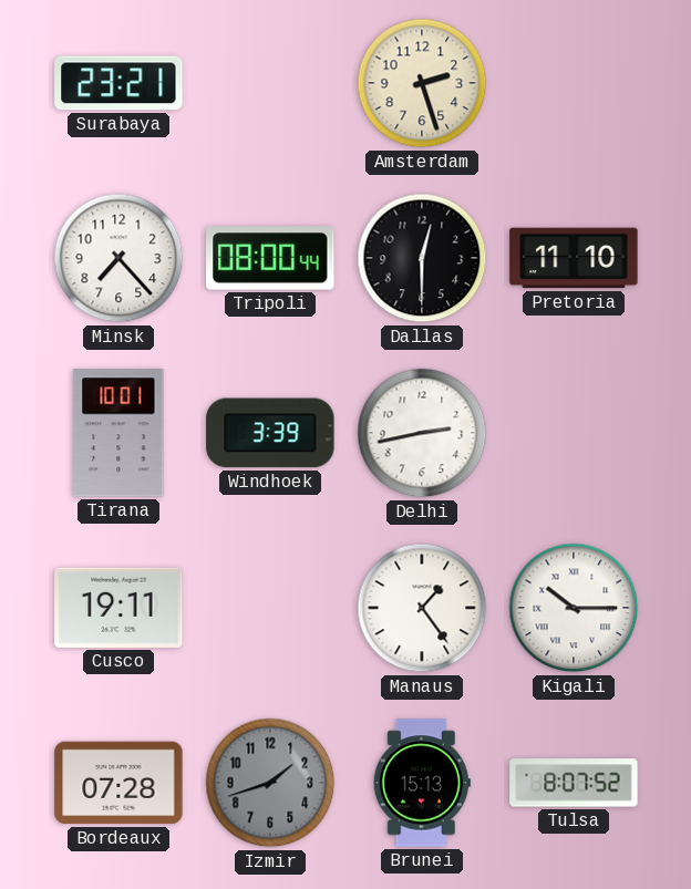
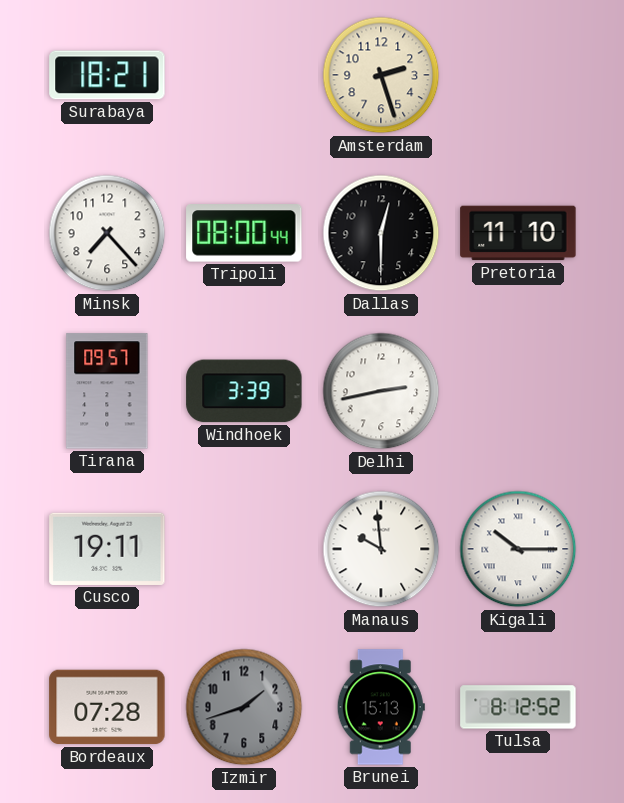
Surabaya: 23:21 -> 18:21 (107, 75)
Tirana: 10:01 -> 09:57 (107, 391)
Manaus: 1:24 -> 9:59 (381, 549)
Tulsa: 8:07 -> 8:12 (518, 707)
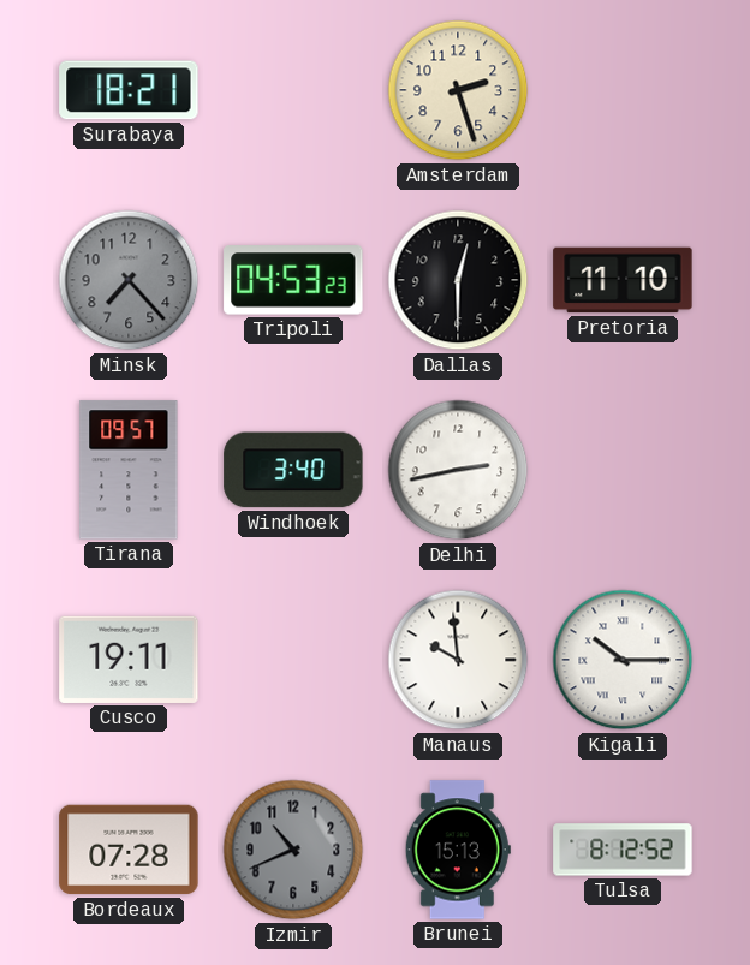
Minsk dial: white -> grey (129, 280)
Tripoli: 08:00 -> 04:53 (293, 280)
Windhoek: 3:39 -> 3:40 (293, 470)
Izmir: 1:42 -> 10:41 (293, 850)
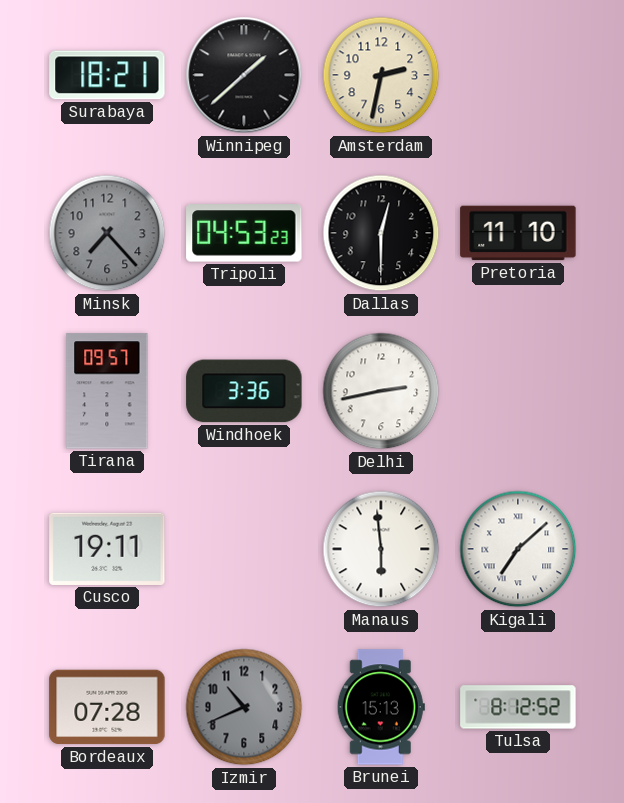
Winnipeg: none -> 1:38 (244, 75)
Amsterdam: 2:27 -> 2:32 (381, 75)
Windhoek: 3:40 -> 3:36 (244, 391)
Manaus: 9:59 -> 5:59 (381, 549)
Kigali: 10:15 -> 7:08 (518, 549)
